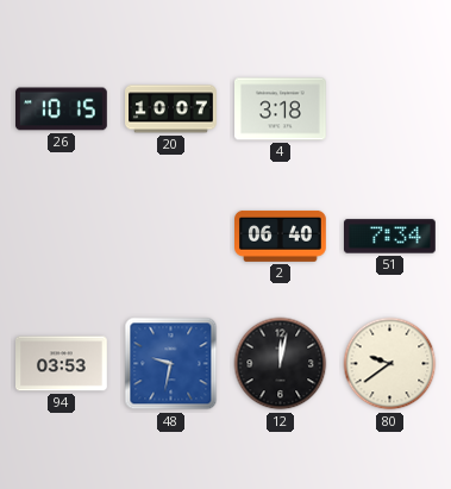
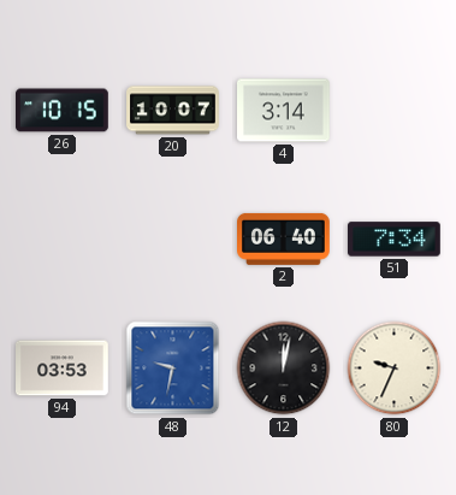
4: 3:18 -> 3:14 (284, 111)
80: 9:39 -> 9:34 (395, 369)
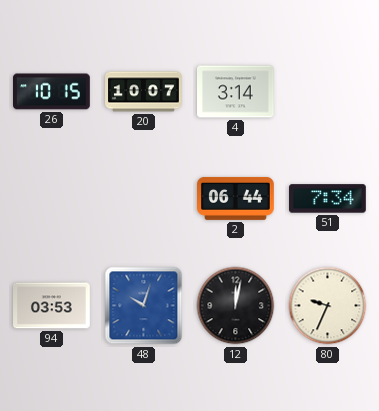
2: 06:40 -> 06:44 (236, 198)
48: 9:32 -> 10:03 (144, 306)
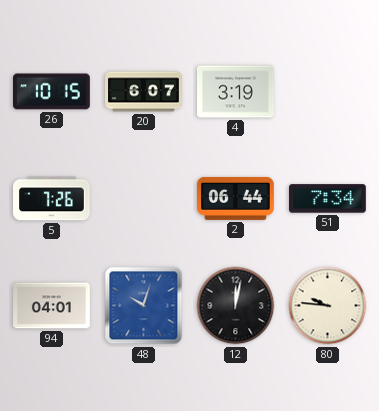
20: 10:07 -> 6:07 (144, 92)
4: 3:14 -> 3:19 (236, 92)
5: none -> 7:26 (52, 199)
94: 03:53 -> 04:01 (52, 306)
80: 9:34 -> 9:46 (328, 306)
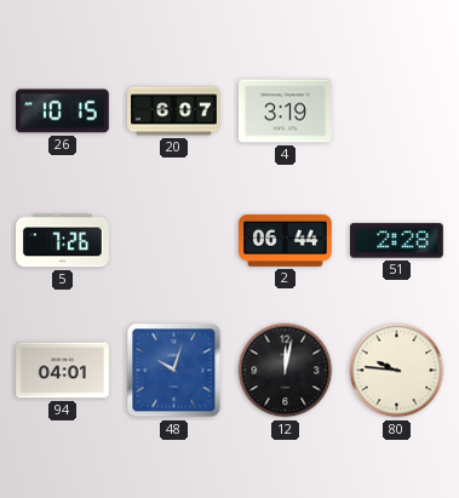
51: 7:34 -> 2:28 (397, 241)
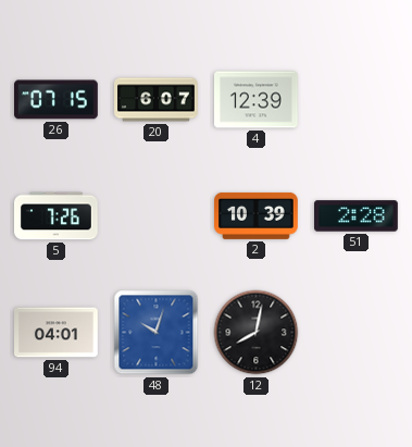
26: 10:15 -> 07:15 (57, 100)
4: 3:19 -> 12:39 (257, 100)
2: 06:44 -> 10:39 (257, 215)
12: 12:02 -> 8:02 (257, 333)
80: 9:46 -> none (397, 371)
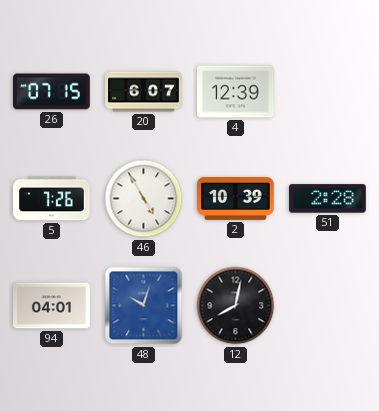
46: none -> 4:55 (144, 199)
